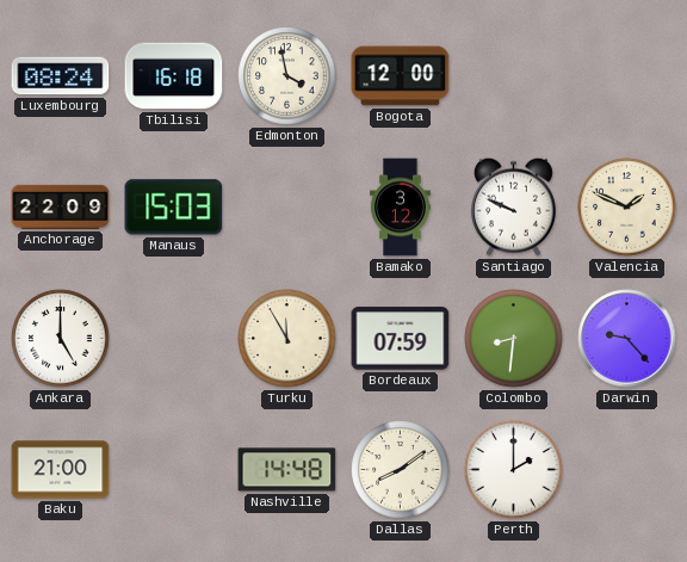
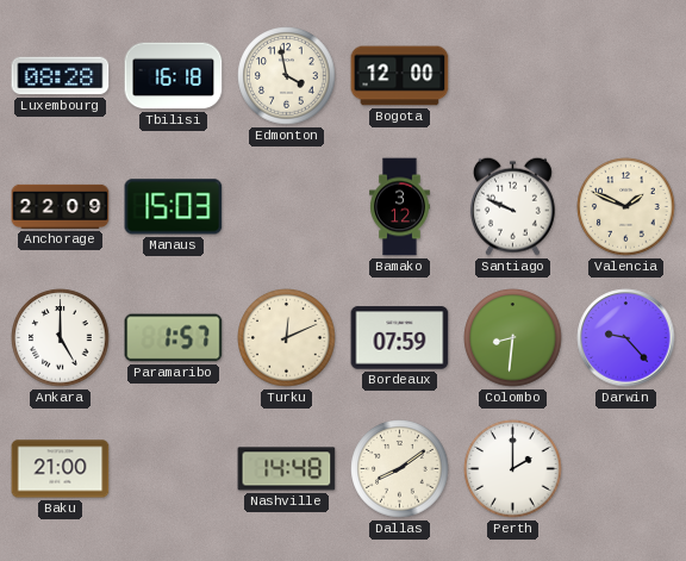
Luxembourg: 08:24 -> 08:28 (61, 76)
Paramaribo: none -> 1:57 (174, 338)
Turku: 11:55 -> 12:11 (287, 338)
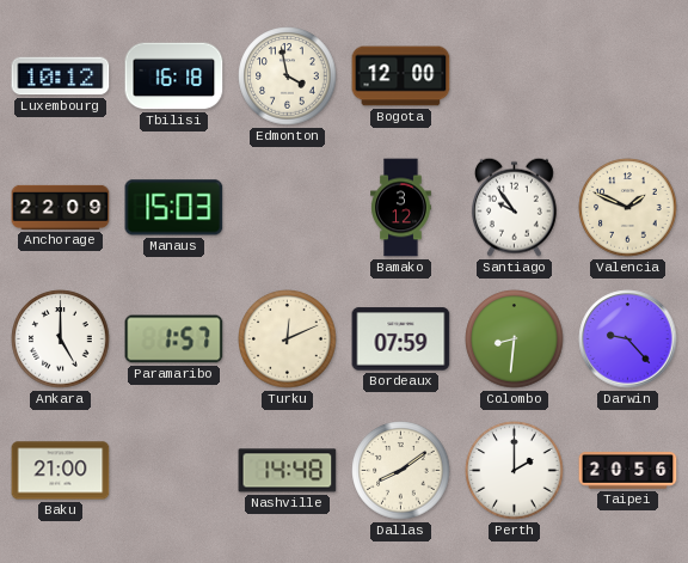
Luxembourg: 08:28 -> 10:12 (61, 77)
Santiago: 9:49 -> 9:54 (514, 207)
Taipei: none -> 20:56 (628, 471)
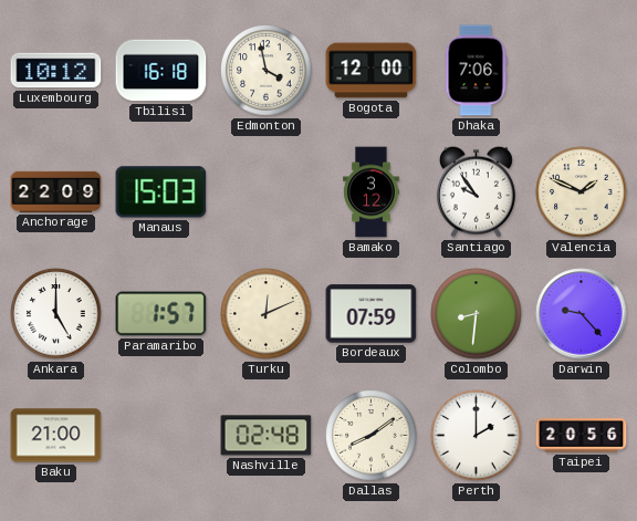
Dhaka: none -> 7:06 (476, 71)
Nashville: 14:48 -> 02:48 (267, 436)
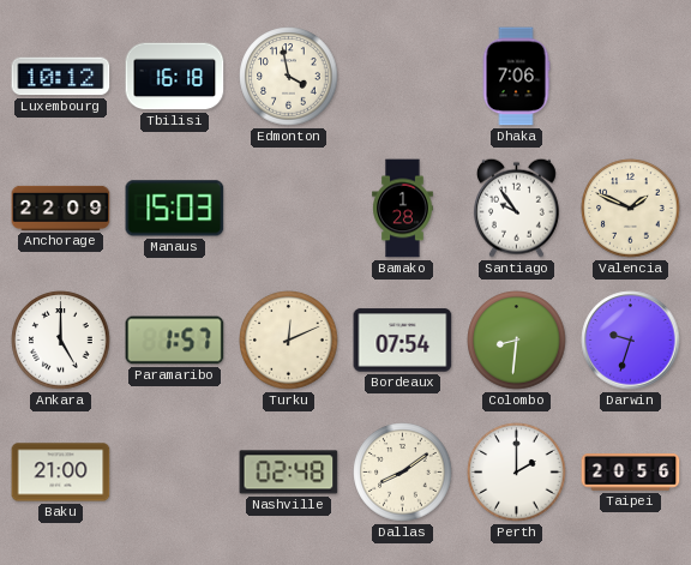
Bogota: 12:00 -> none (372, 71)
Bamako: 3:12 -> 1:28 (403, 209)
Bordeaux: 07:59 -> 07:54 (403, 341)
Darwin: 9:23 -> 9:33 (631, 341)
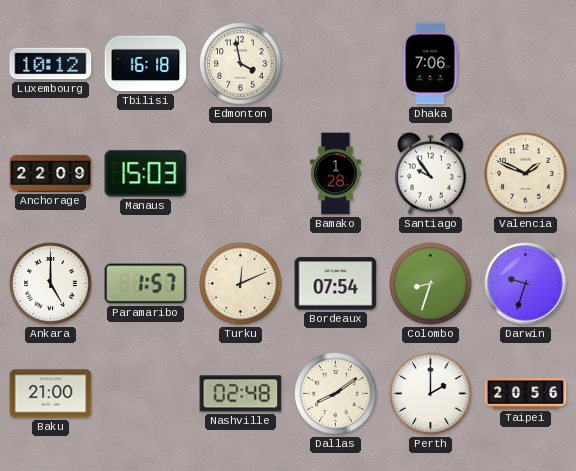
Colombo: 8:31 -> 8:33 (431, 284)
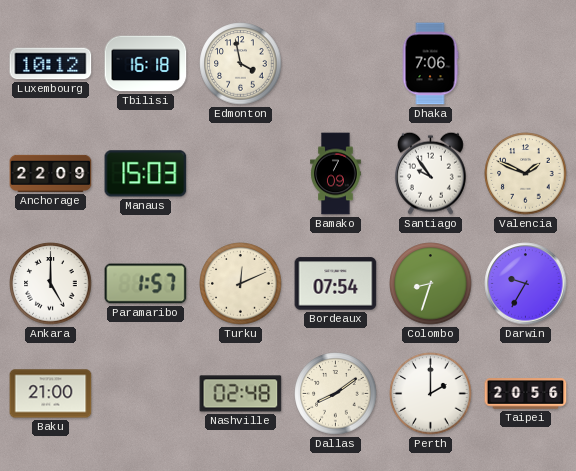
Bamako: 1:28 -> 7:09 (336, 174)
Darwin: 9:33 -> 9:35 (526, 284)
